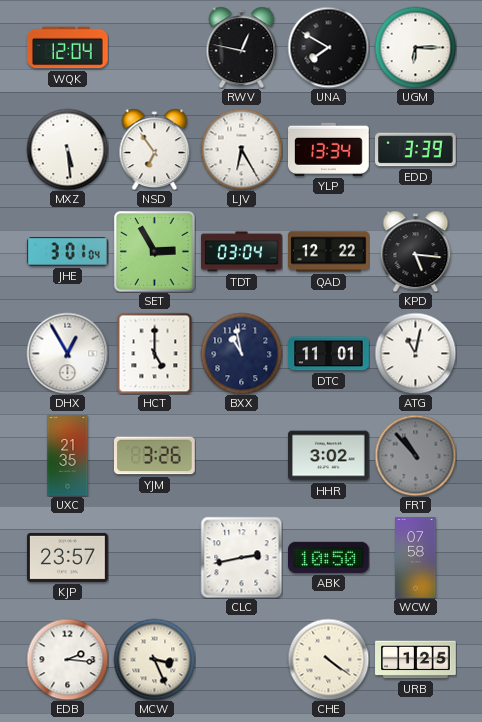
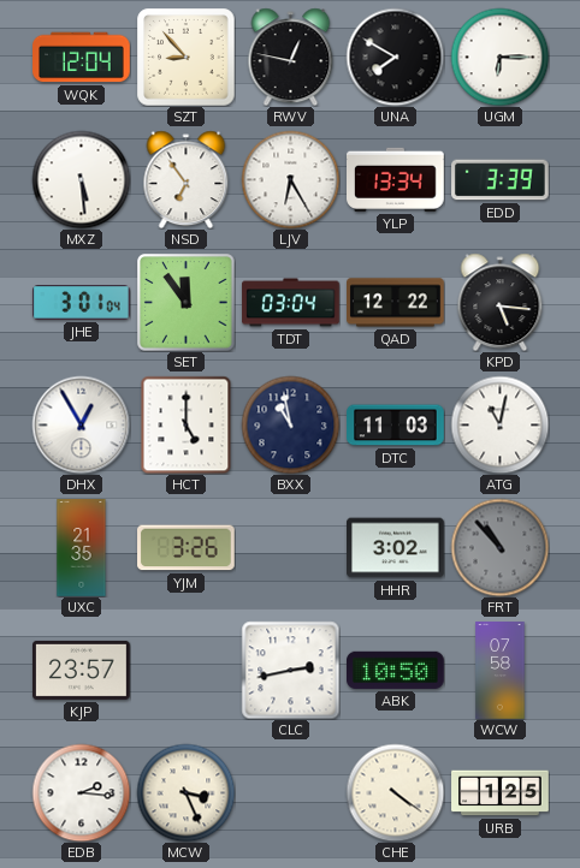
SZT: none -> 8:53 (185, 57)
SET: 2:55 -> 11:54 (185, 302)
DTC: 11:01 -> 11:03 (396, 426)
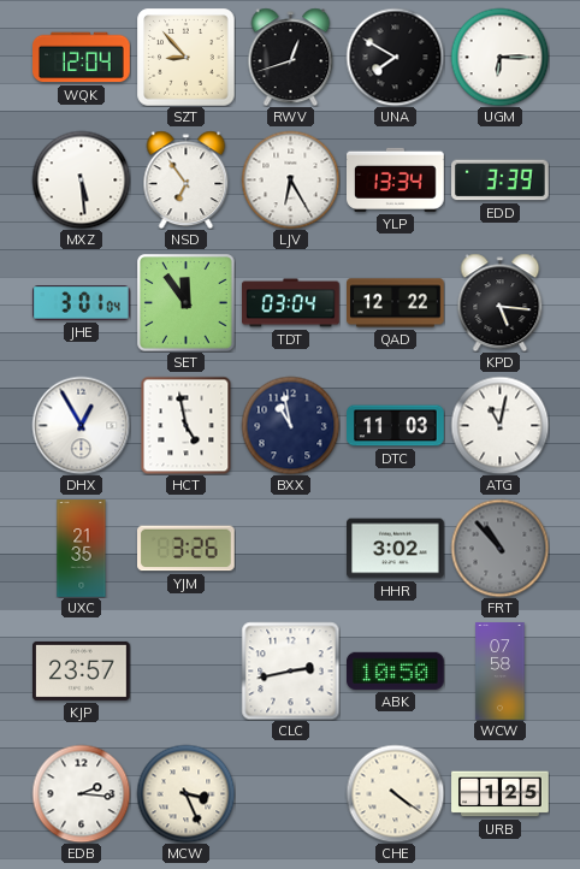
RWV: 12:47 -> 12:42 (291, 57)
HCT: 5:00 -> 4:58 (187, 425)
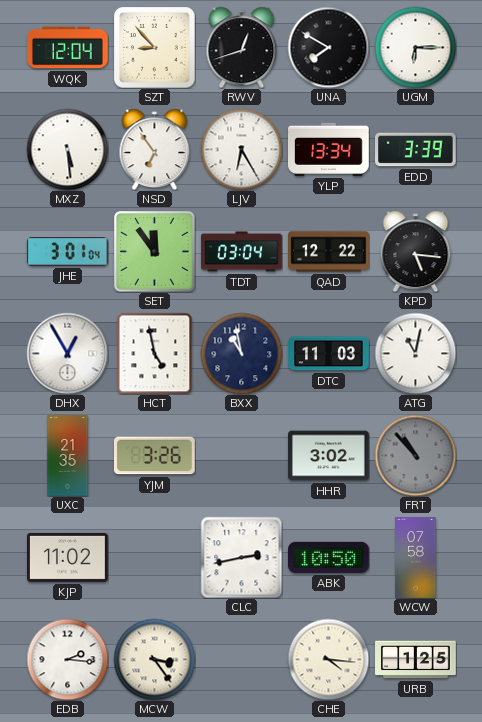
KJP: 23:57 -> 11:02 (68, 557)
MCW: 3:26 -> 3:24 (154, 659)
CHE: 4:21 -> 4:16 (328, 659)
